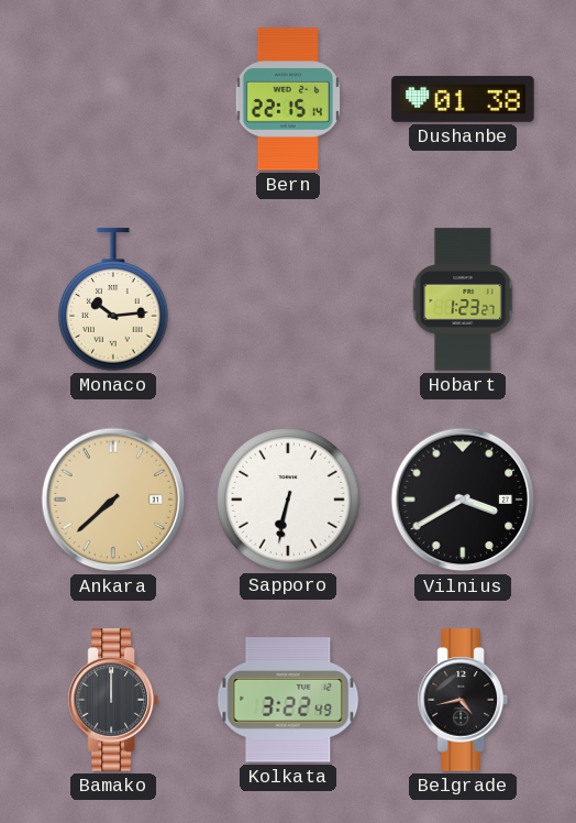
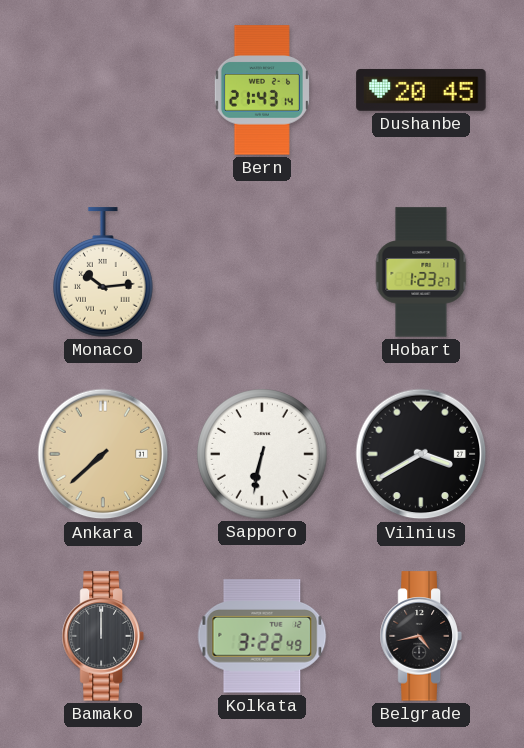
Bern: 22:15 -> 21:43 (262, 90)
Dushanbe: 01:38 -> 20:45 (421, 90)
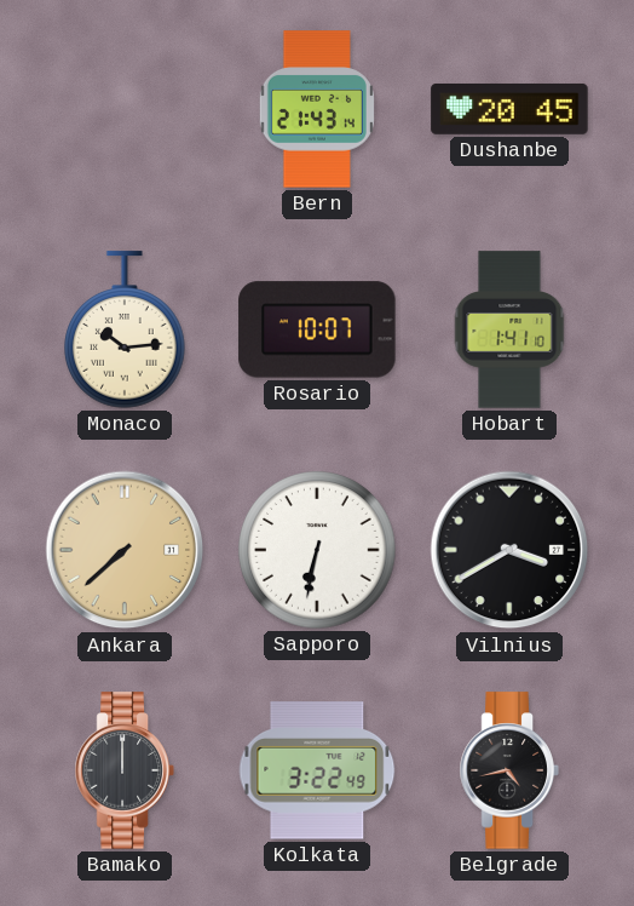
Rosario: none -> 10:07 (317, 329)
Hobart: 1:23 -> 1:41 (509, 329)
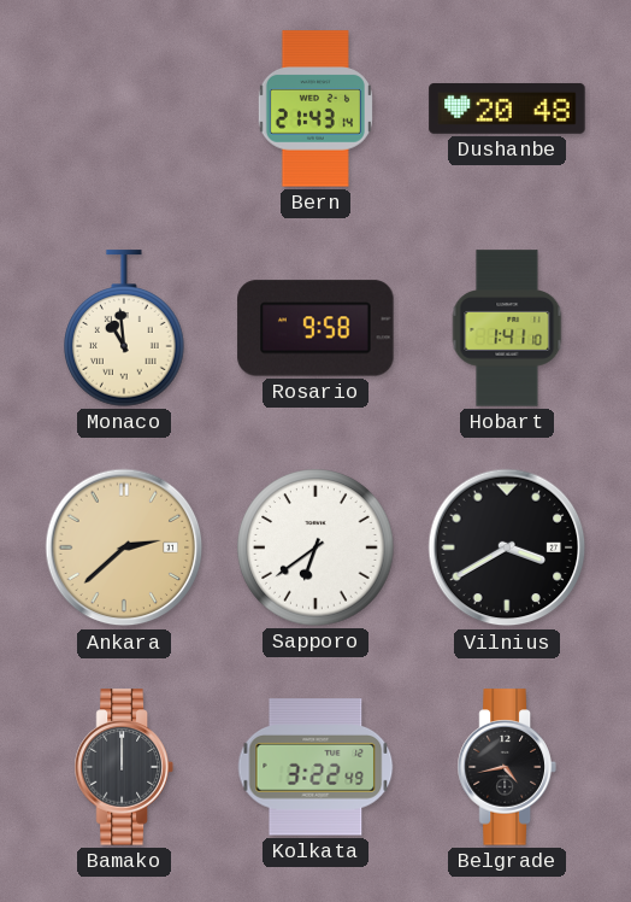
Dushanbe: 20:45 -> 20:48 (507, 109)
Monaco: 10:14 -> 10:59 (124, 328)
Rosario: 10:07 -> 9:58 (315, 328)
Ankara: 7:38 -> 2:38 (124, 547)
Sapporo: 6:32 -> 6:39 (315, 547)
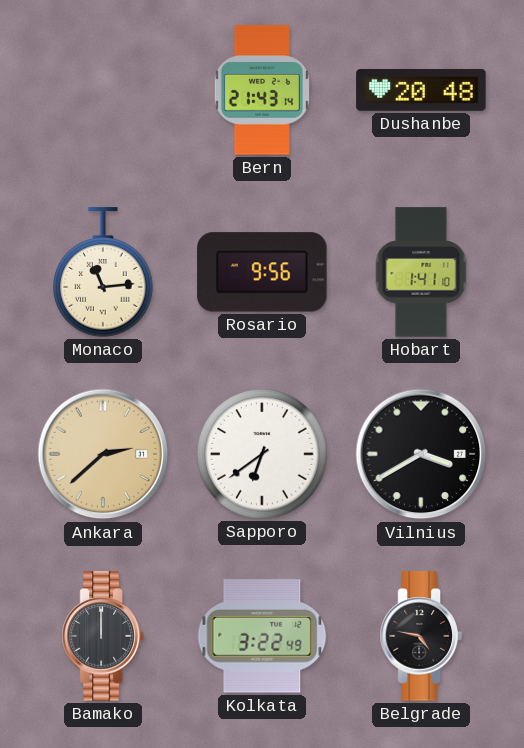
Monaco: 10:59 -> 11:14 (103, 272)
Rosario: 9:58 -> 9:56 (262, 272)
Belgrade: 4:43 -> 4:47 (421, 636)
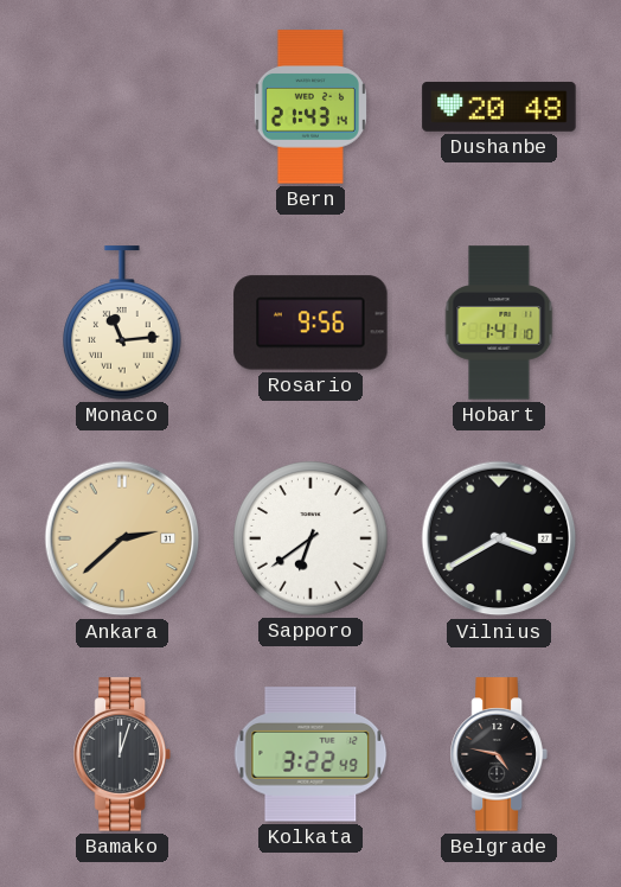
Bamako: 12:00 -> 12:03 (122, 754)
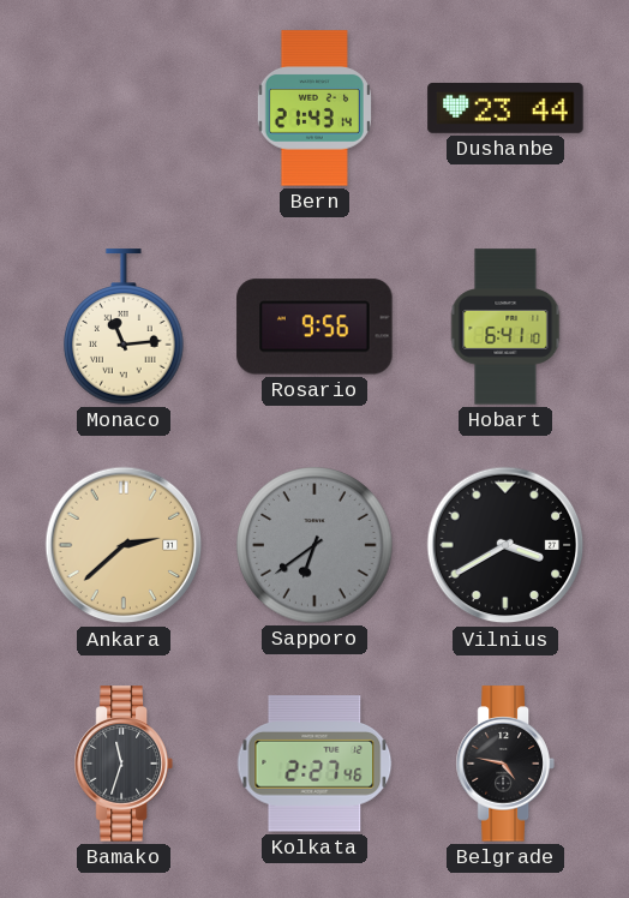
Dushanbe: 20:48 -> 23:44 (505, 108)
Hobart: 1:41 -> 6:41 (505, 327)
Sapporo dial: white -> grey (314, 545)
Bamako: 12:03 -> 11:33 (124, 764)
Kolkata: 3:22 -> 2:27 (314, 764)
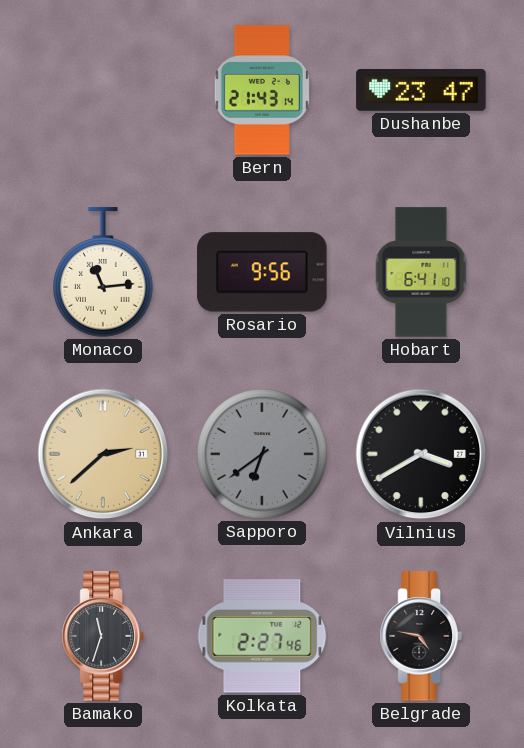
Dushanbe: 23:44 -> 23:47 (421, 90)
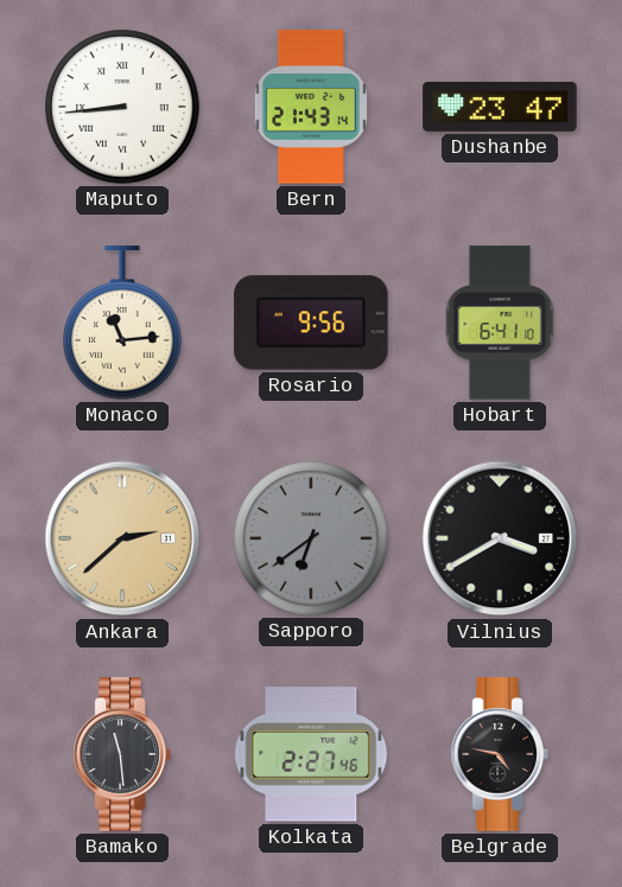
Maputo: none -> 8:44 (122, 107)
Bamako: 11:33 -> 11:29 (122, 754)
